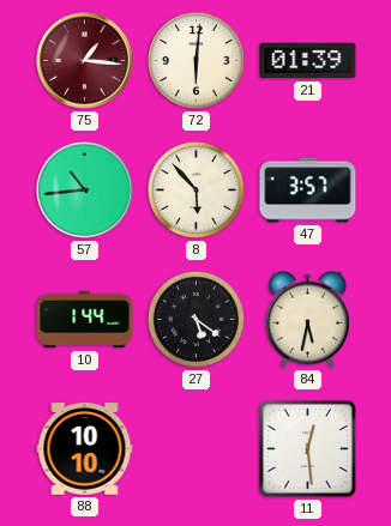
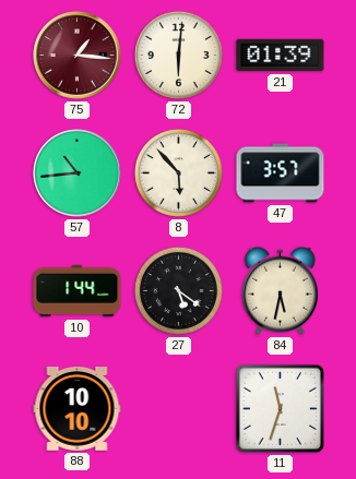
11: 12:29 -> 11:33 (280, 408)
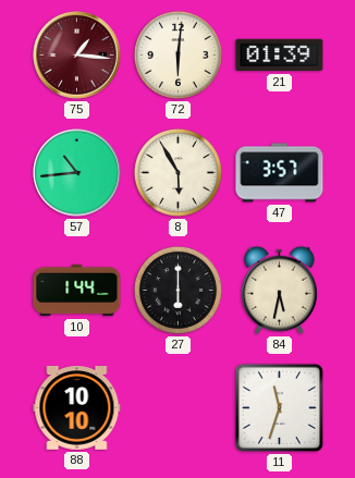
8: 5:53 -> 5:55 (177, 172)
27: 5:21 -> 6:00 (177, 290)
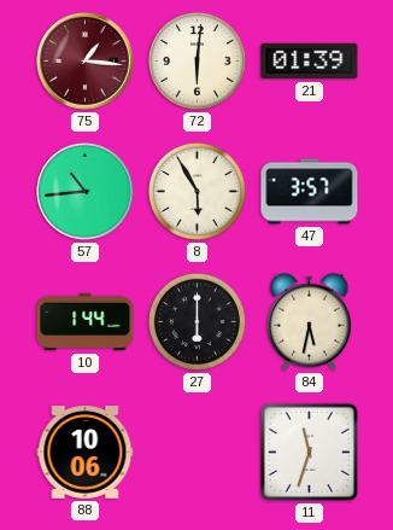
88: 10:10 -> 10:06 (86, 453)
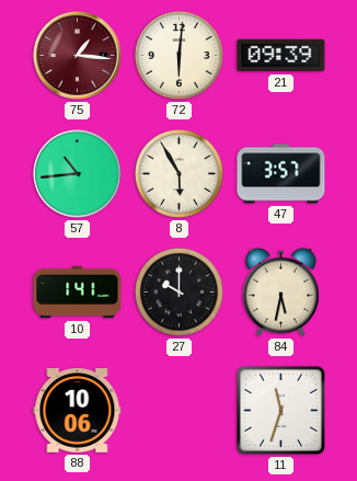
21: 01:39 -> 09:39 (281, 56)
10: 1:44 -> 1:41 (78, 293)
27: 6:00 -> 10:00 (178, 291)
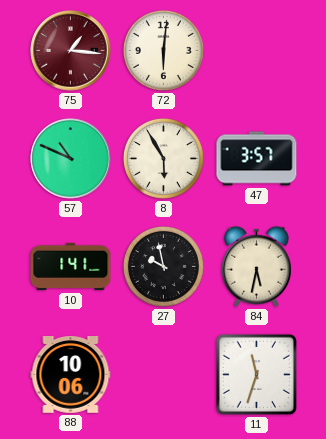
21: 09:39 -> none (281, 56)
57: 10:44 -> 10:49 (71, 159)
27: 10:00 -> 9:58 (163, 266)
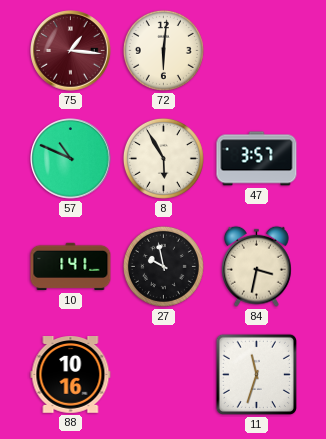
84: 5:32 -> 3:32 (257, 266)
88: 10:06 -> 10:16 (71, 375)
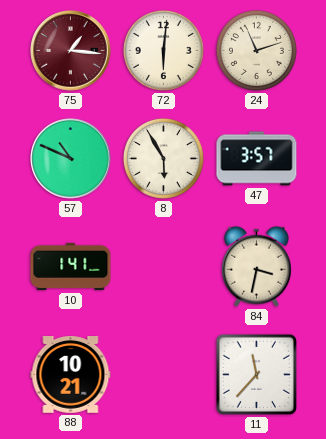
24: none -> 11:12 (256, 50)
27: 9:58 -> none (163, 266)
88: 10:16 -> 10:21 (71, 375)
11: 11:33 -> 11:37 (256, 374)
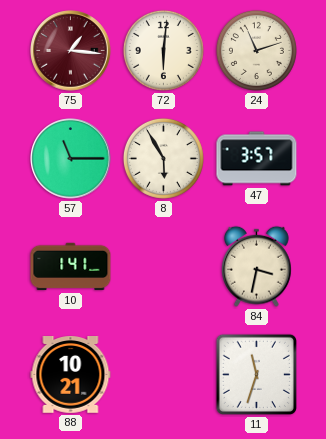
57: 10:49 -> 11:15 (71, 159)
11: 11:37 -> 11:33 (256, 374)
